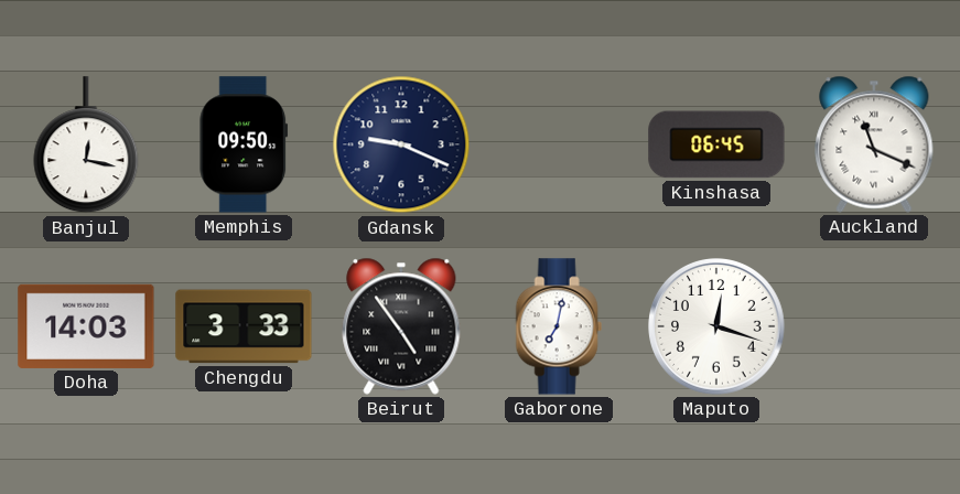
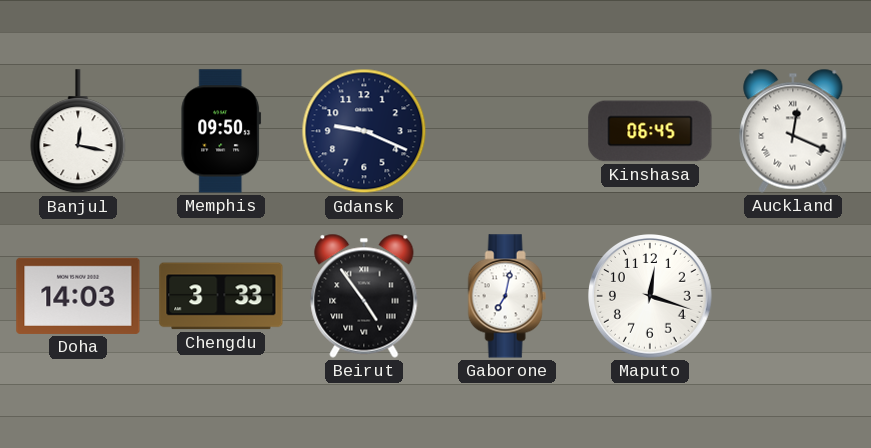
Auckland: 11:19 -> 12:19 (793, 131)
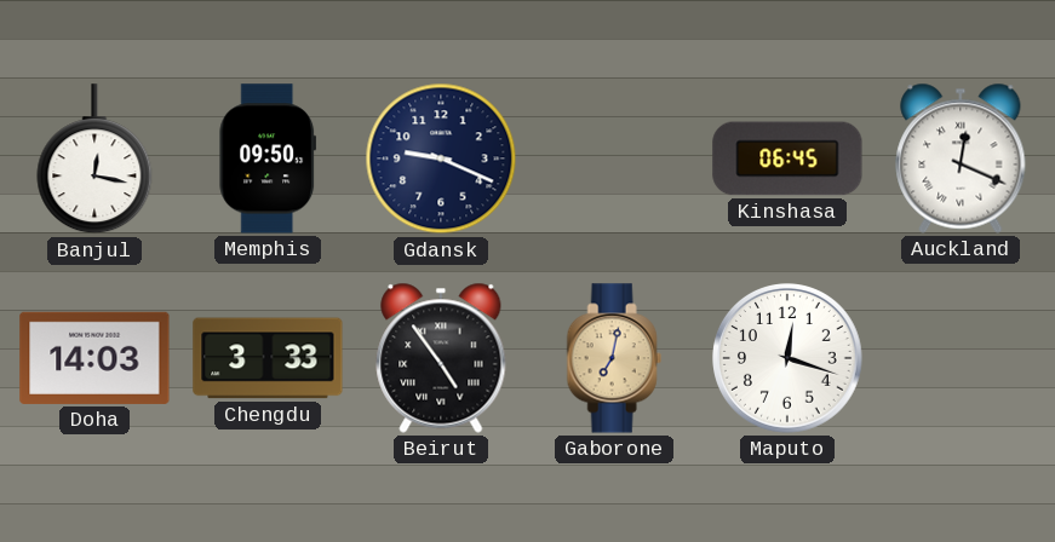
Gaborone dial: white -> champagne (614, 358)
